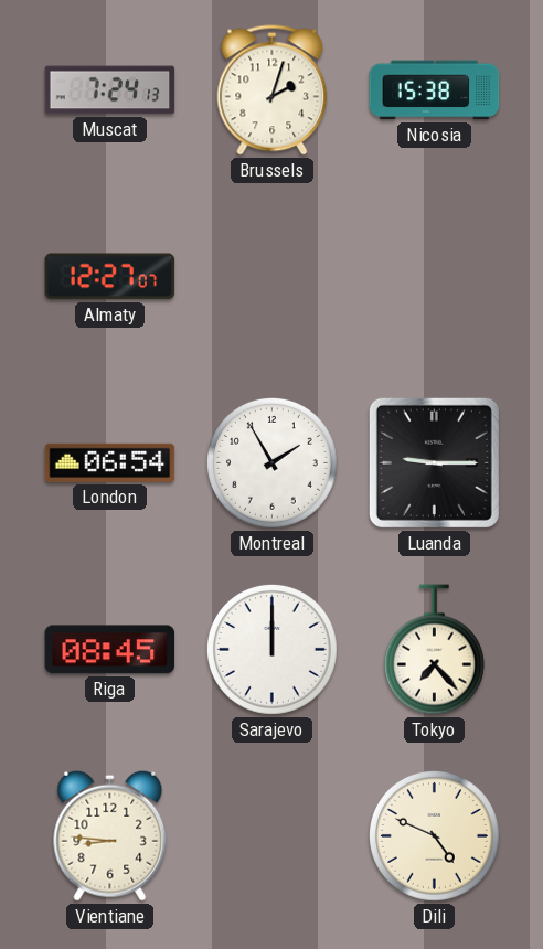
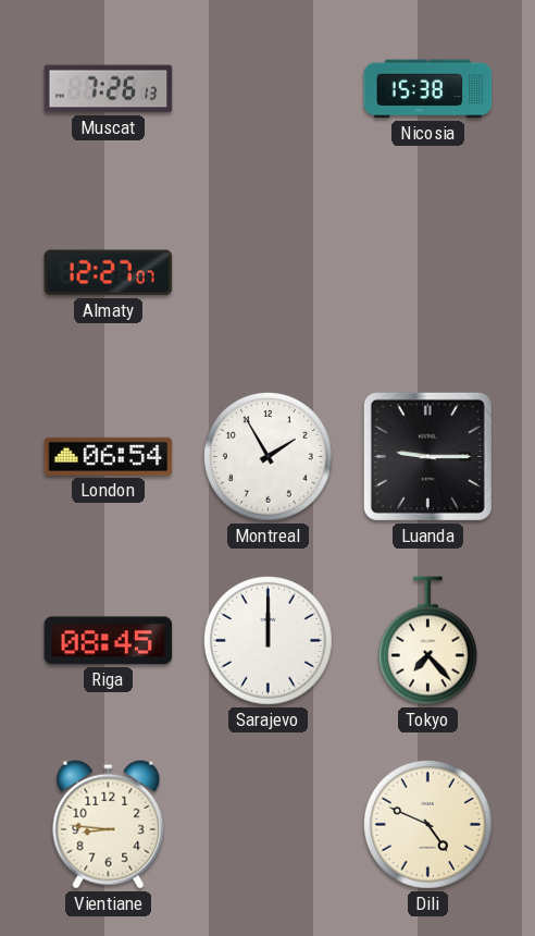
Muscat: 7:24 -> 7:26 (109, 89)
Brussels: 2:03 -> none (273, 90)
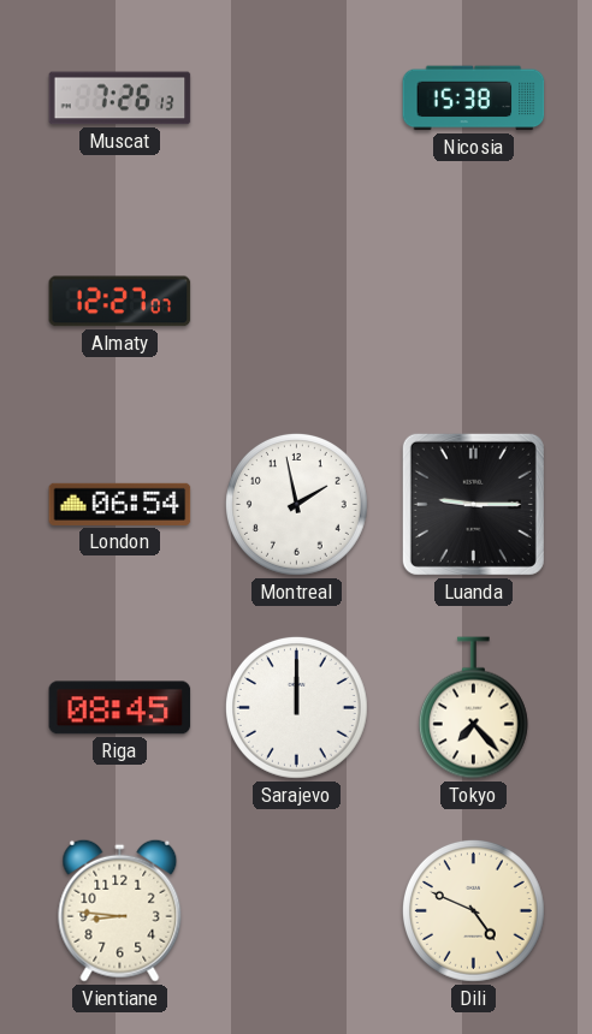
Montreal: 1:55 -> 1:58 (296, 504)
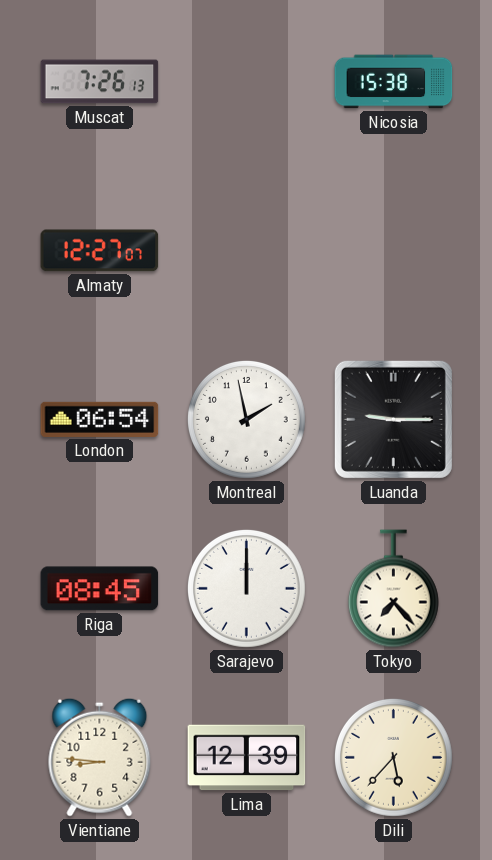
Lima: none -> 12:39 (247, 758)
Dili: 4:49 -> 5:37 (393, 757)
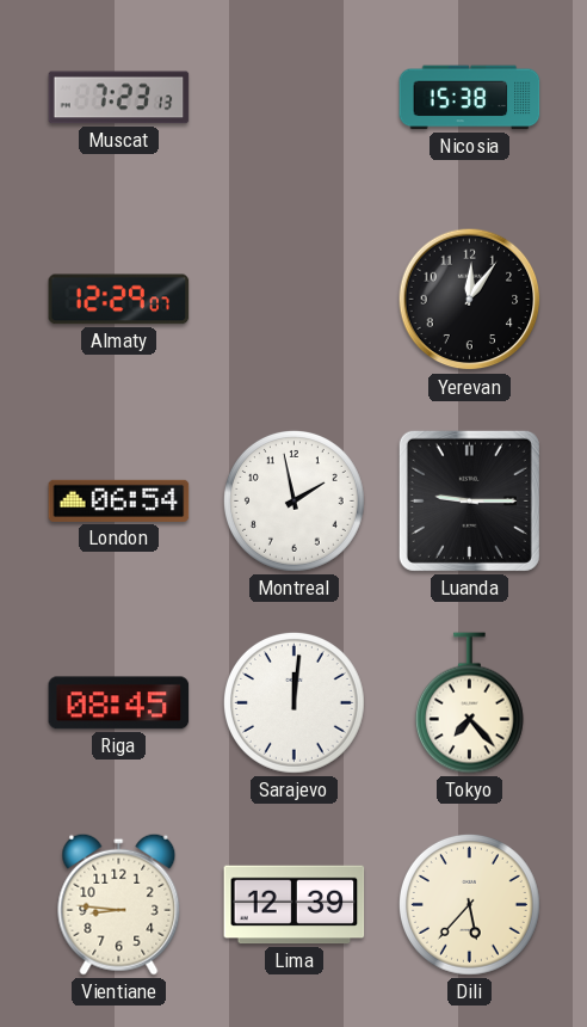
Muscat: 7:26 -> 7:23 (119, 98)
Almaty: 12:27 -> 12:29 (119, 300)
Yerevan: none -> 12:06 (470, 300)
Sarajevo: 12:00 -> 12:01 (293, 702)
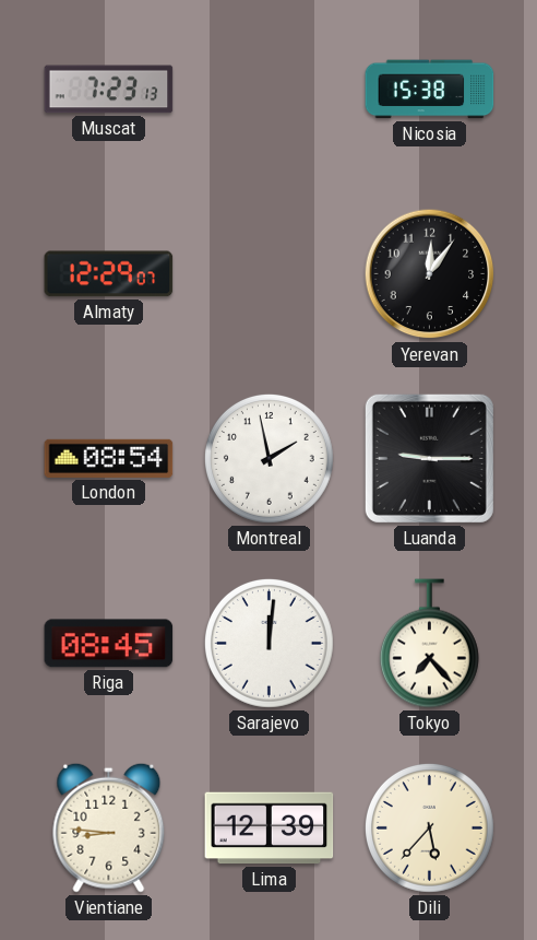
London: 06:54 -> 08:54 (109, 458)
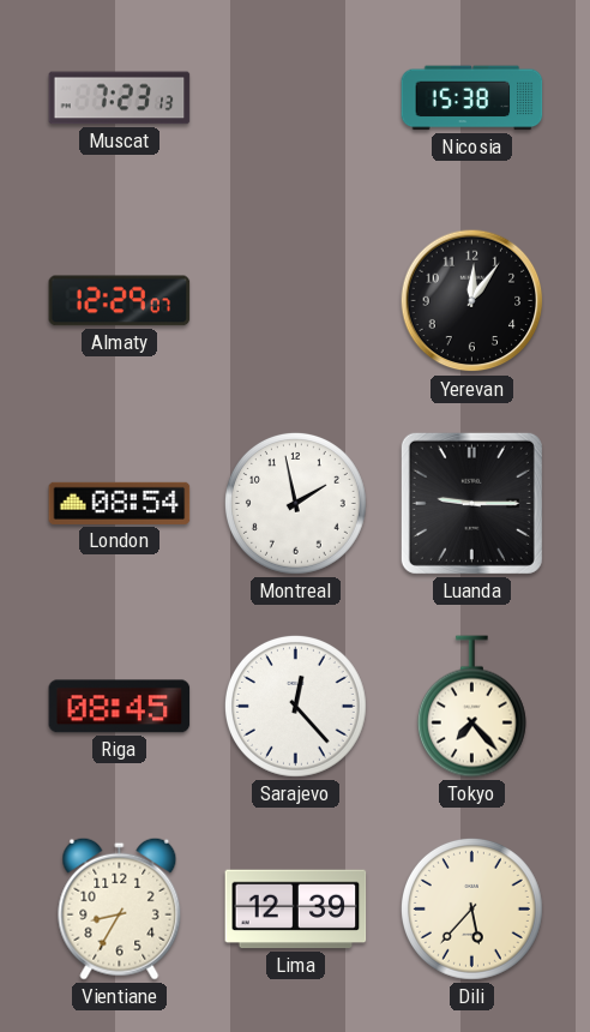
Sarajevo: 12:01 -> 12:23 (295, 706)
Vientiane: 8:46 -> 8:35 (120, 908)
